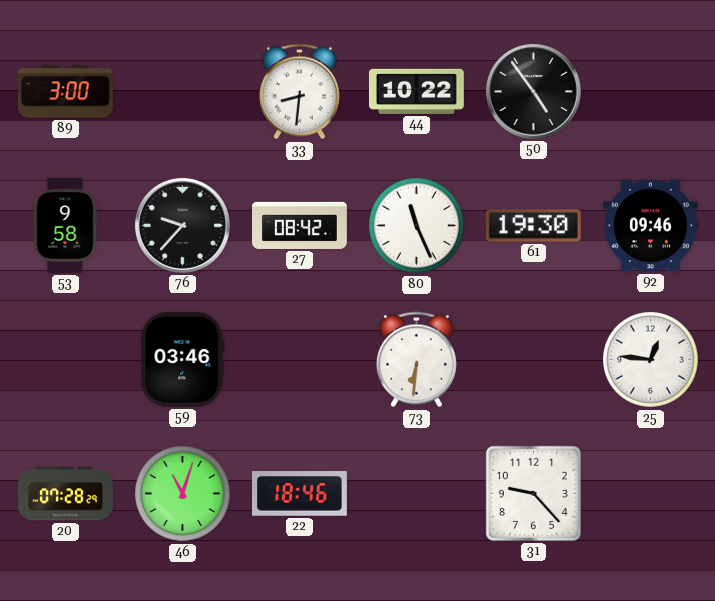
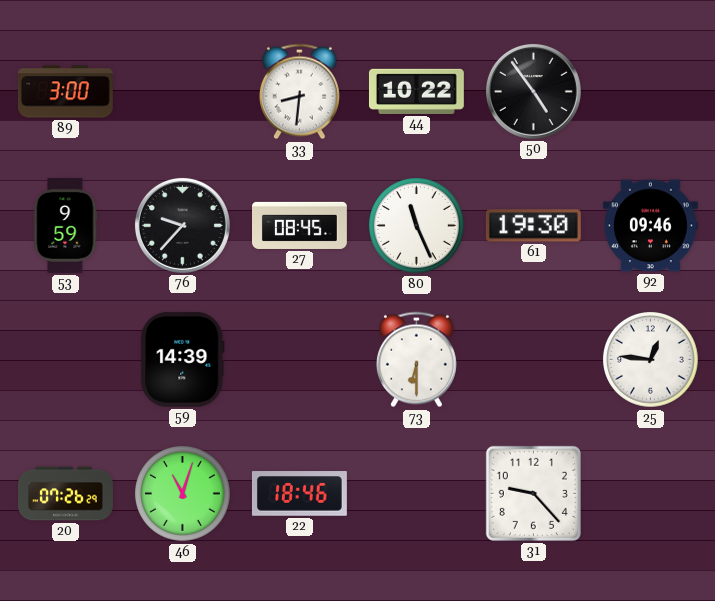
53: 9:58 -> 9:59 (66, 225)
27: 08:42 -> 08:45 (300, 225)
59: 03:46 -> 14:39 (183, 359)
73: 6:31 -> 6:30 (416, 360)
20: 07:28 -> 07:26 (66, 494)
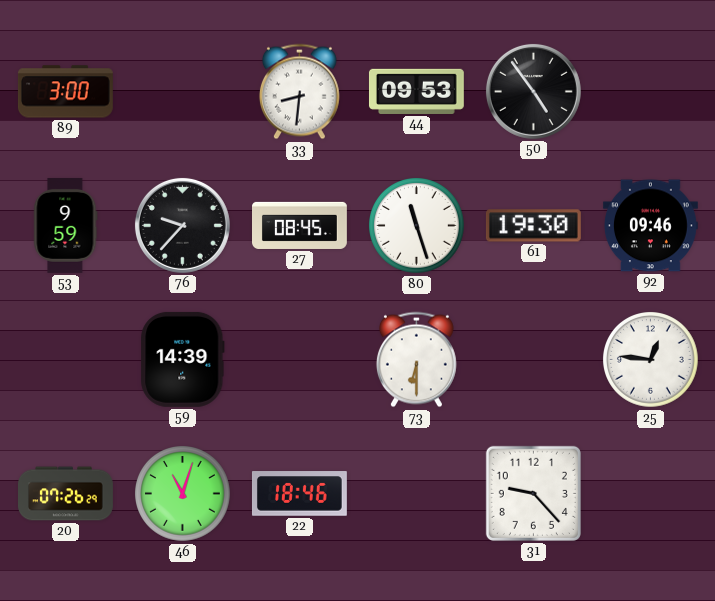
44: 10:22 -> 09:53 (416, 91)
80: 11:26 -> 11:27 (417, 226)
